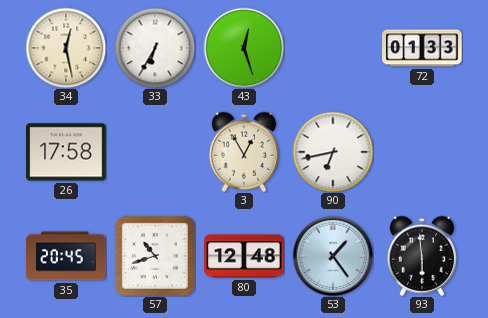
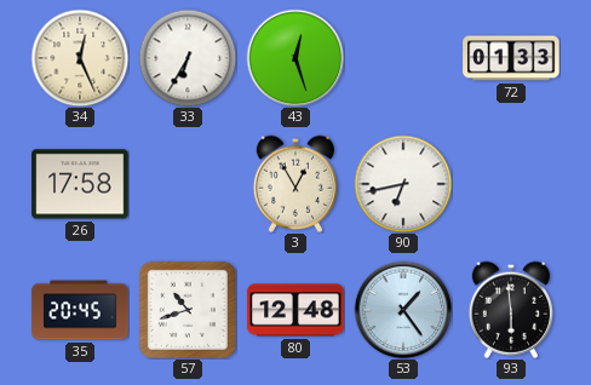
34: 12:28 -> 12:26 (80, 58)
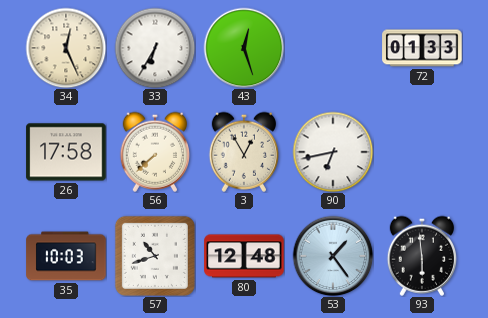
56: none -> 7:38 (154, 152)
35: 20:45 -> 10:03 (66, 256)
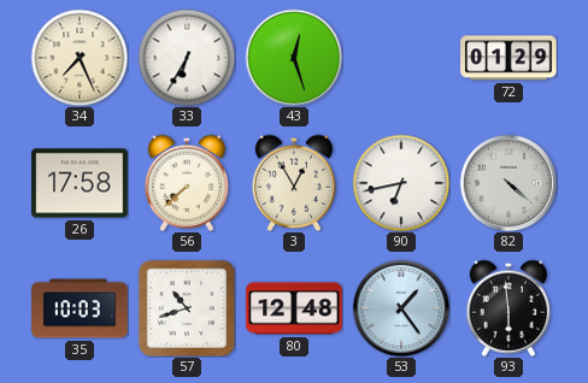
34: 12:26 -> 7:26 (80, 58)
72: 01:33 -> 01:29 (508, 58)
82: none -> 4:22 (508, 183)
